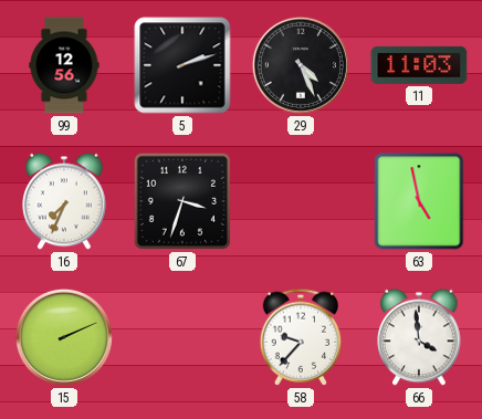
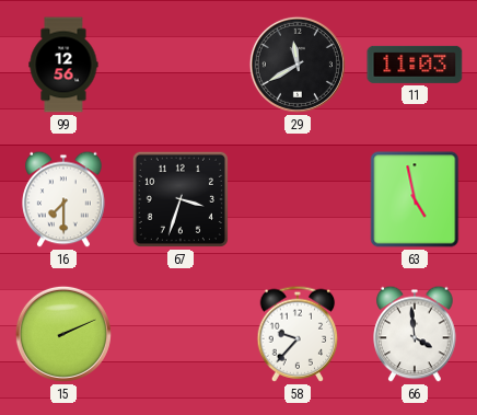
5: 2:12 -> none (182, 65)
29: 4:26 -> 11:40 (298, 65)
16: 7:34 -> 7:30 (63, 199)
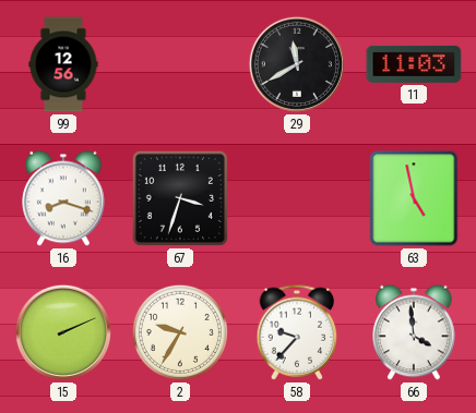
16: 7:30 -> 8:18 (63, 198)
2: none -> 9:35 (180, 332)
